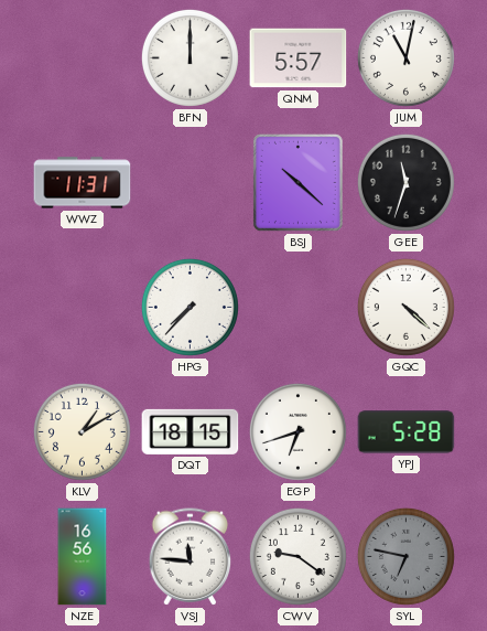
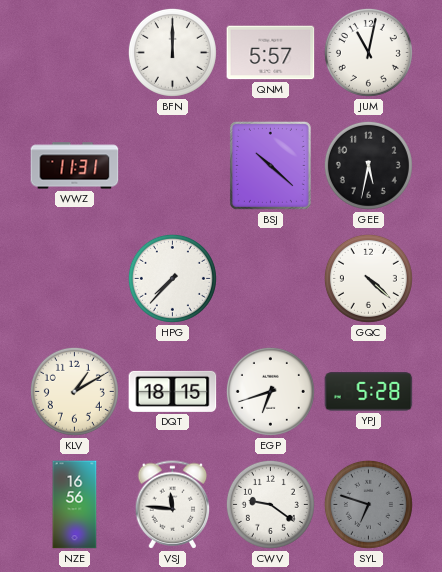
GEE: 11:33 -> 5:32 (368, 165)
SYL: 6:47 -> 6:48 (368, 504)
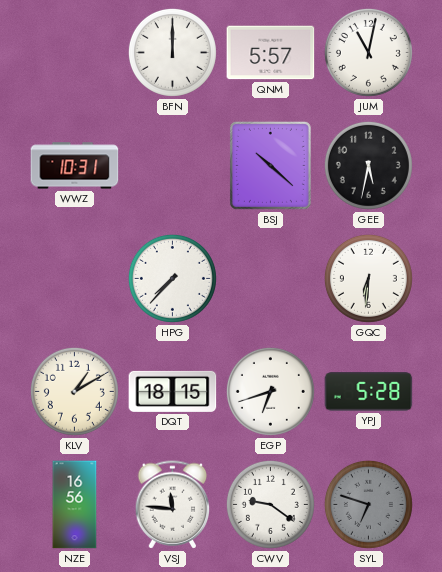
WWZ: 11:31 -> 10:31 (75, 166)
GQC: 4:22 -> 6:31 (368, 278)
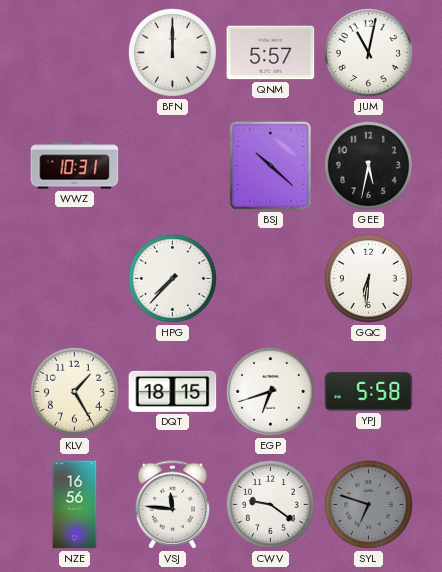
KLV: 1:10 -> 1:25 (74, 391)
YPJ: 5:28 -> 5:58 (369, 392)
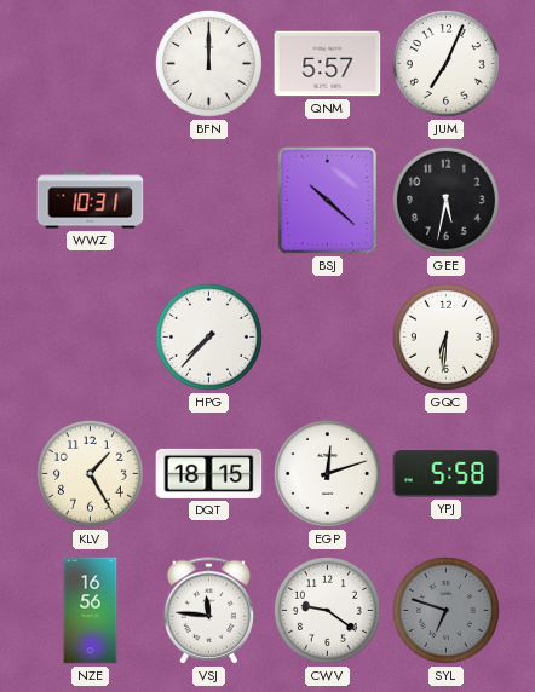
JUM: 11:02 -> 7:04 (445, 63)
EGP: 6:42 -> 12:12 (327, 473)
